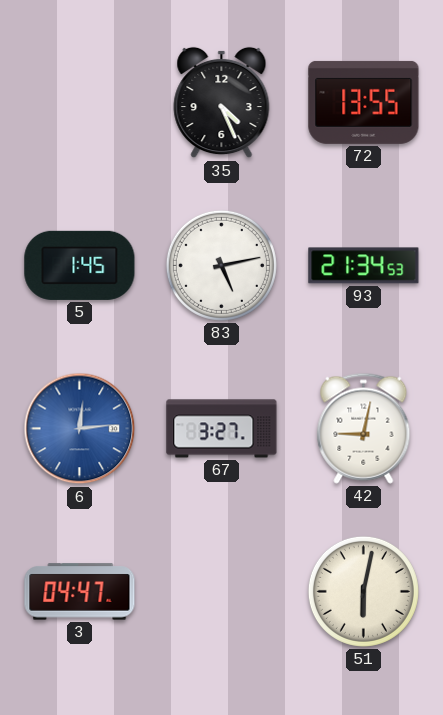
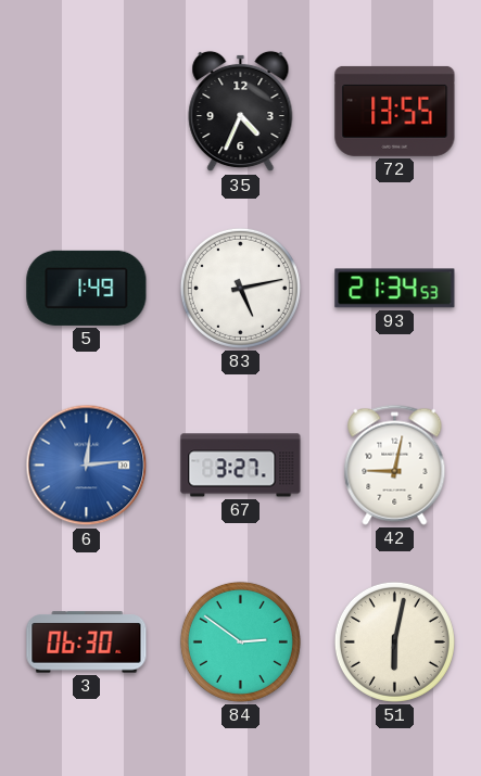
35: 4:26 -> 4:34 (241, 112)
5: 1:45 -> 1:49 (87, 288)
3: 04:47 -> 06:30 (87, 643)
84: none -> 2:51 (240, 641)
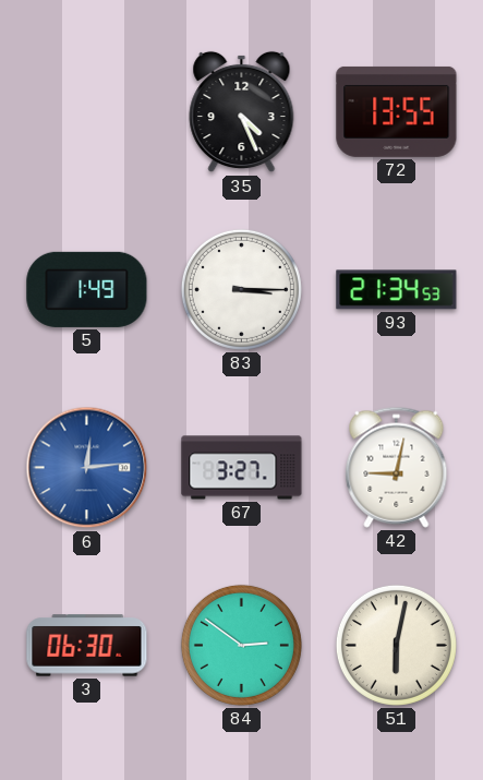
35: 4:34 -> 4:26 (242, 112)
83: 5:13 -> 3:15 (241, 289)
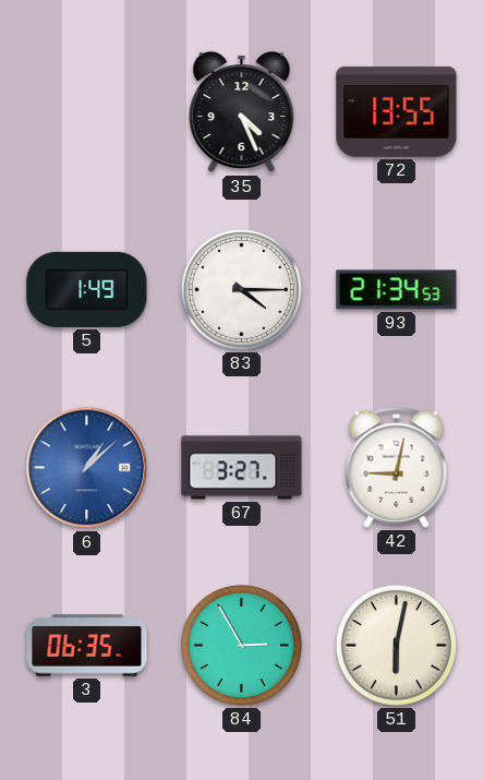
83: 3:15 -> 4:15 (241, 289)
6: 12:14 -> 1:08 (87, 468)
3: 06:30 -> 06:35 (87, 646)
84: 2:51 -> 2:55 (241, 645)
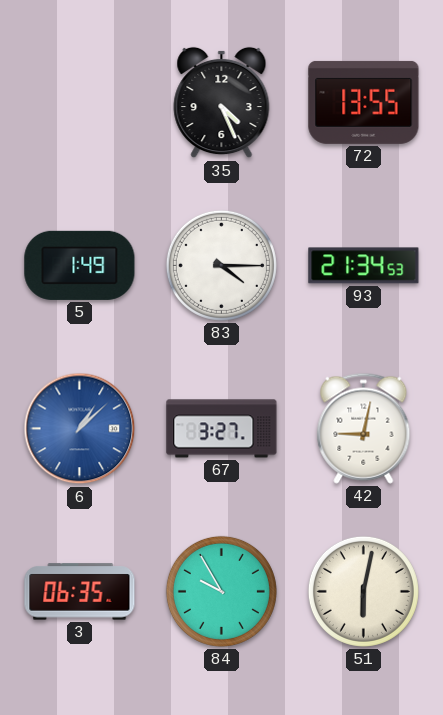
84: 2:55 -> 9:55 (221, 591)
